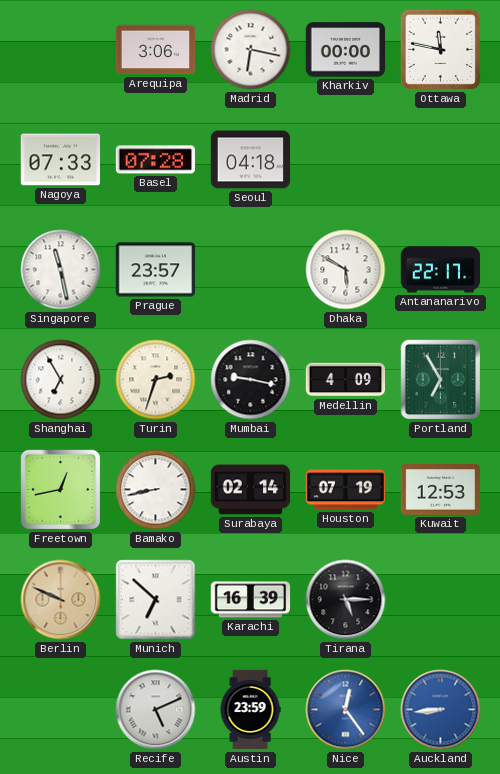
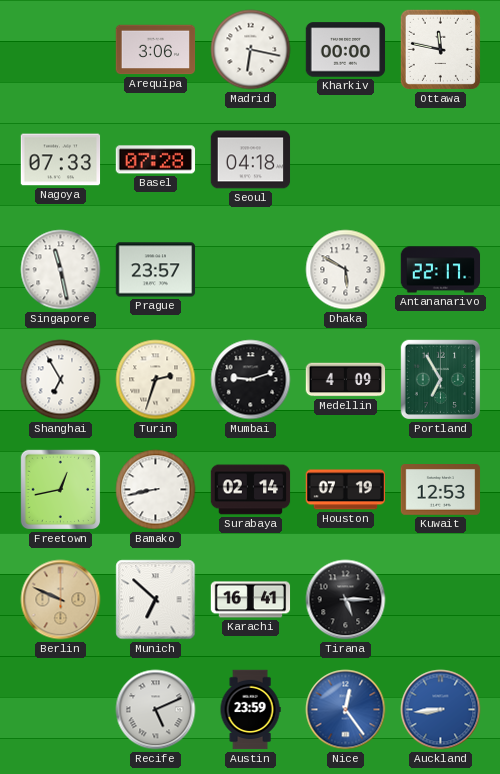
Mumbai: 9:17 -> 9:12 (251, 380)
Karachi: 16:39 -> 16:41 (251, 600)
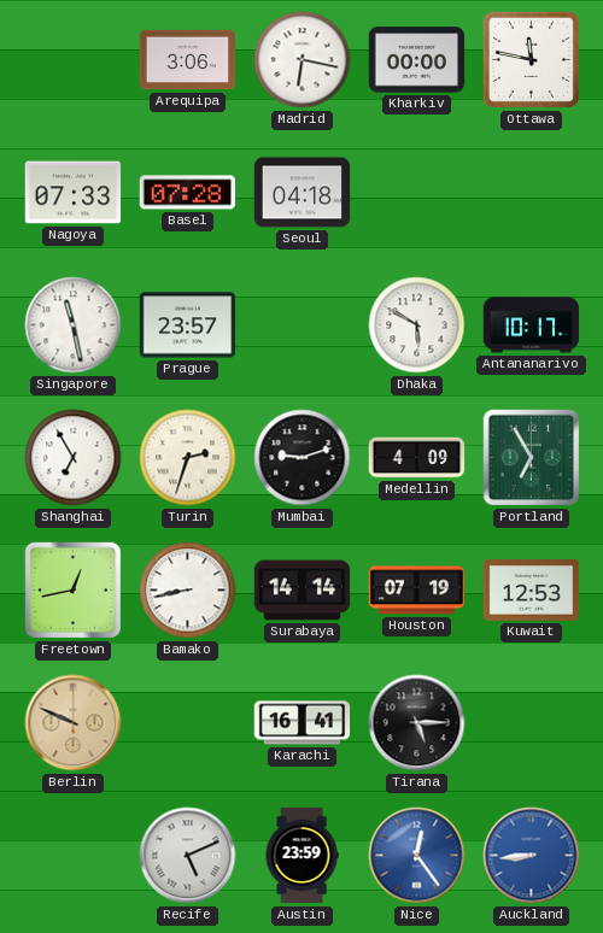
Antananarivo: 22:17 -> 10:17 (532, 325)
Surabaya: 02:14 -> 14:14 (303, 591)
Munich: 6:52 -> none (156, 600)
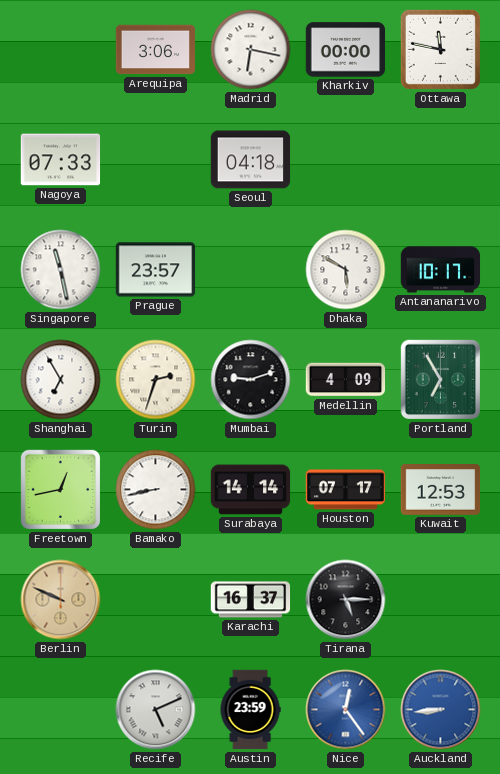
Basel: 07:28 -> none (188, 193)
Houston: 07:19 -> 07:17 (346, 490)
Karachi: 16:41 -> 16:37 (251, 600)
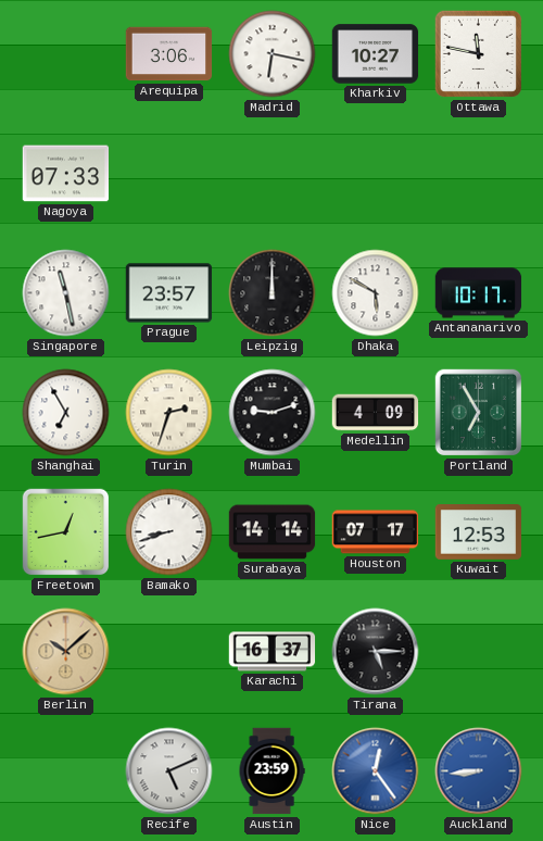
Kharkiv: 00:00 -> 10:27 (376, 54)
Seoul: 04:18 -> none (251, 160)
Leipzig: none -> 12:00 (273, 293)
Bamako: 8:43 -> 8:42 (169, 532)
Berlin: 9:49 -> 10:08 (66, 652)
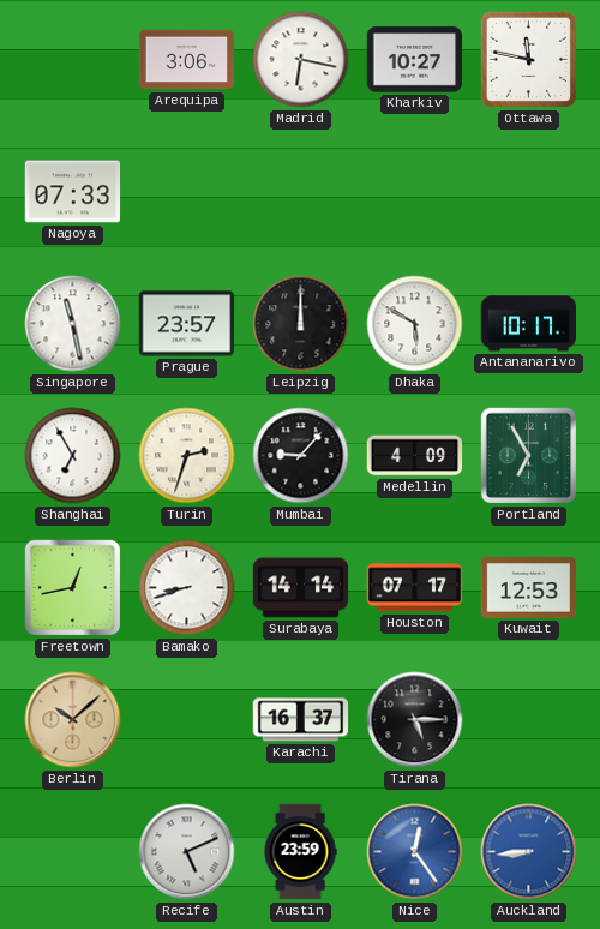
Mumbai: 9:12 -> 9:07 (301, 456)
